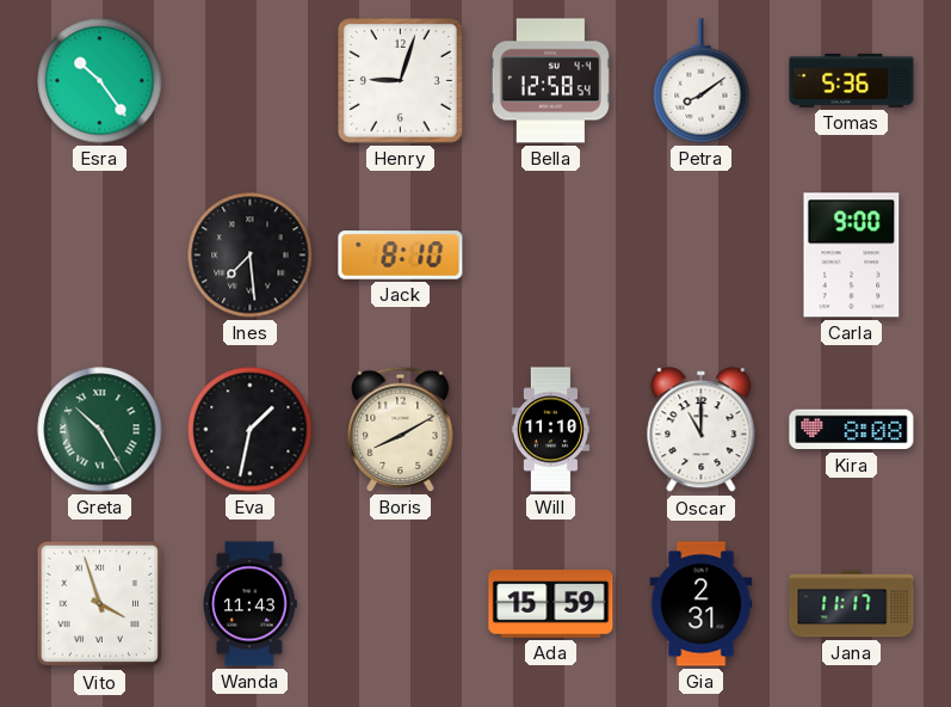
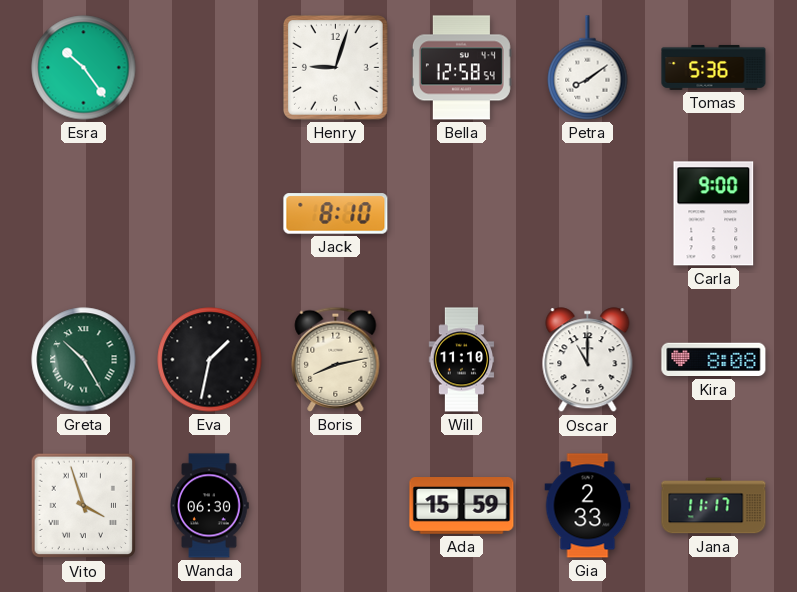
Ines: 7:29 -> none (251, 256)
Boris: 8:10 -> 8:13 (336, 359)
Wanda: 11:43 -> 06:30 (209, 506)
Gia: 2:31 -> 2:33 (588, 506)
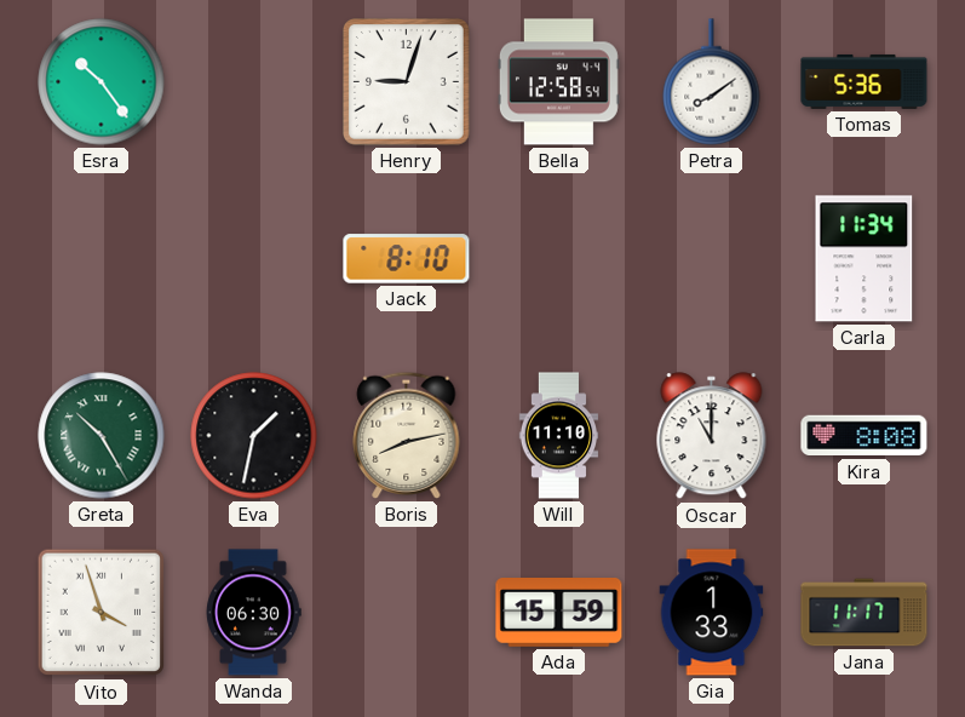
Carla: 9:00 -> 11:34 (865, 259)
Gia: 2:33 -> 1:33 (712, 613)
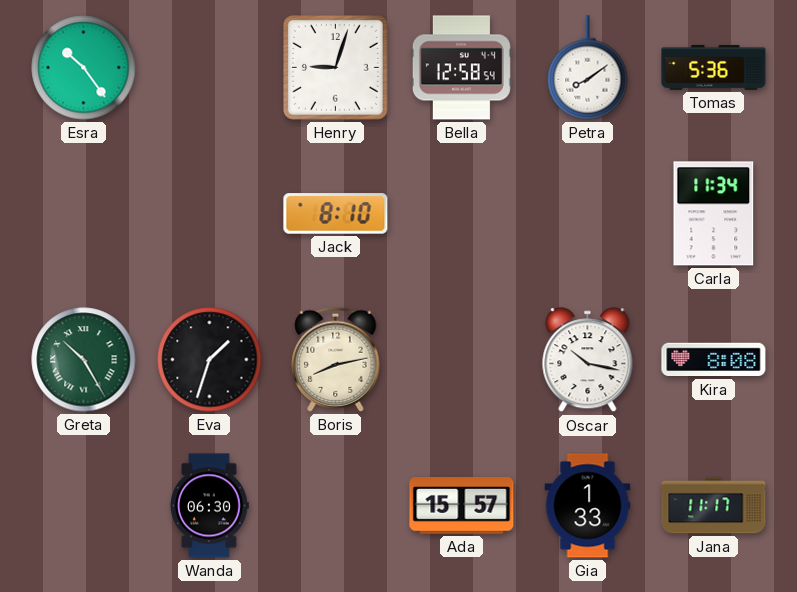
Eva: 1:32 -> 1:33 (210, 360)
Will: 11:10 -> none (559, 436)
Oscar: 11:00 -> 10:17 (588, 360)
Vito: 3:57 -> none (102, 613)
Ada: 15:59 -> 15:57 (462, 506)
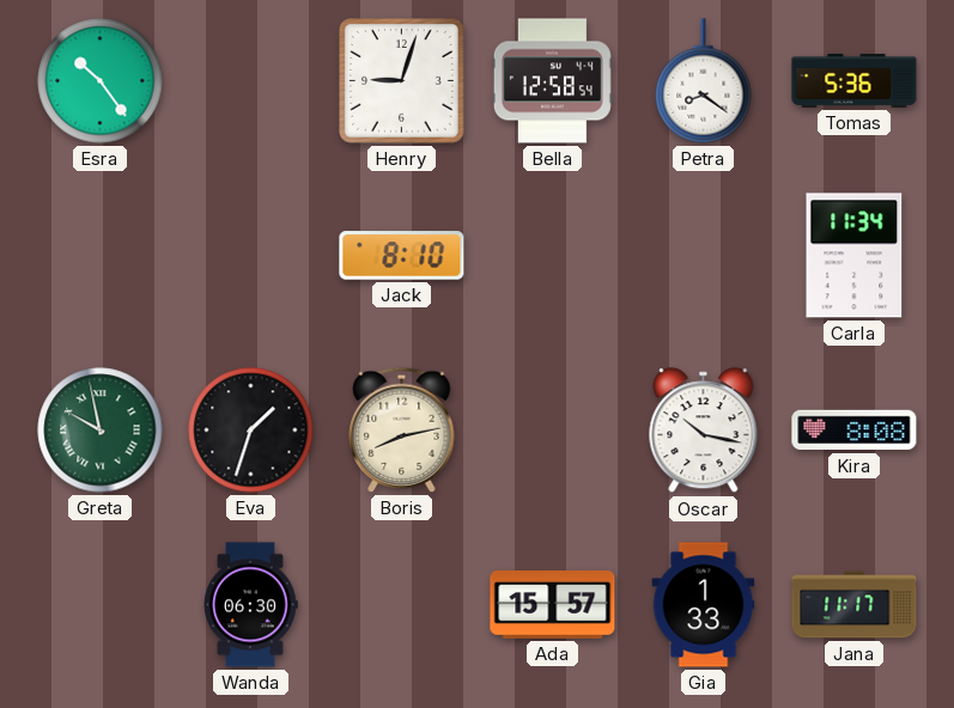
Petra: 8:09 -> 8:21 (704, 81)
Greta: 10:25 -> 9:58 (101, 431)
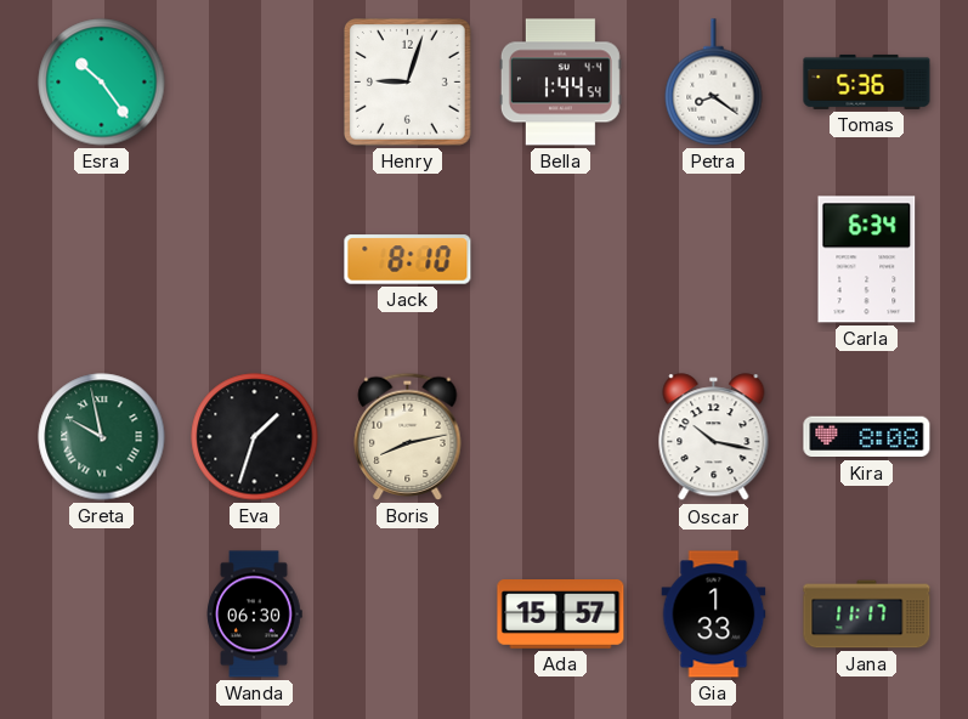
Bella: 12:58 -> 1:44 (560, 83)
Carla: 11:34 -> 6:34 (867, 260)
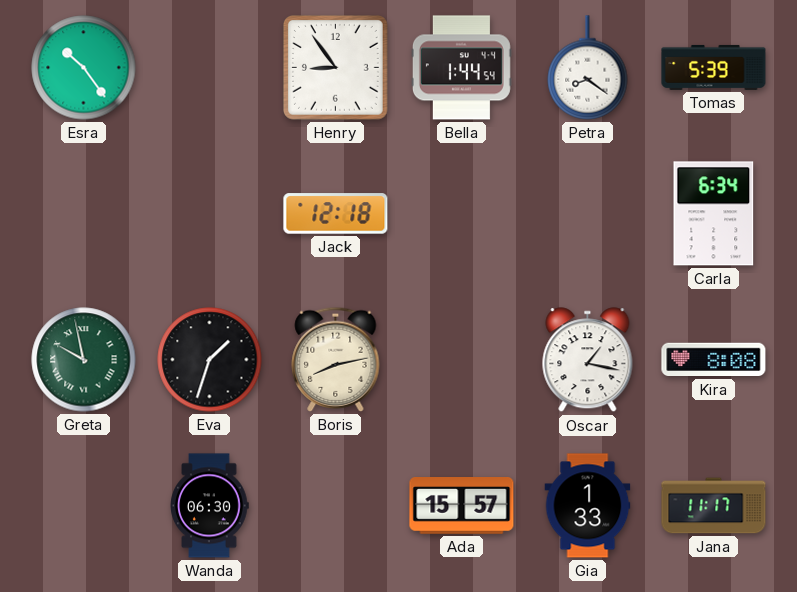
Henry: 9:03 -> 8:54 (336, 68)
Tomas: 5:36 -> 5:39 (714, 67)
Jack: 8:10 -> 12:18 (336, 214)
Oscar: 10:17 -> 1:17 (588, 360)
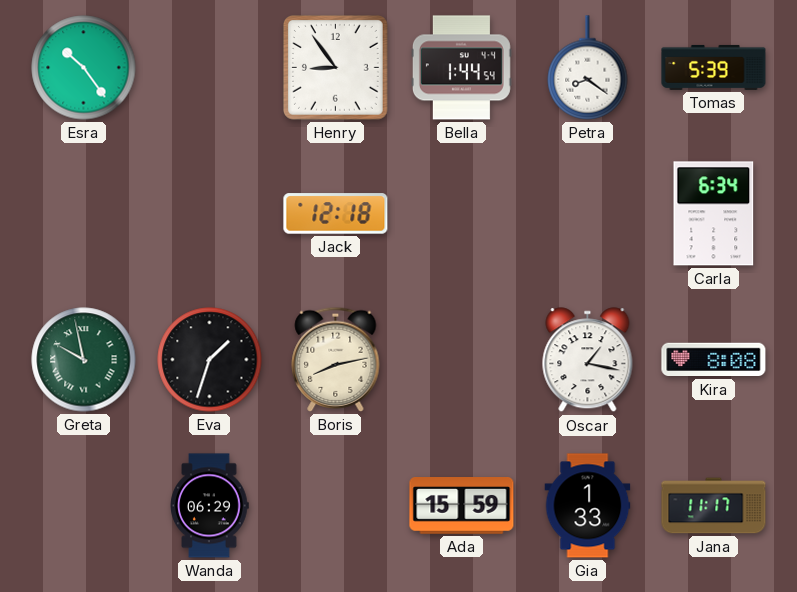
Wanda: 06:30 -> 06:29 (209, 506)
Ada: 15:57 -> 15:59 (462, 506)
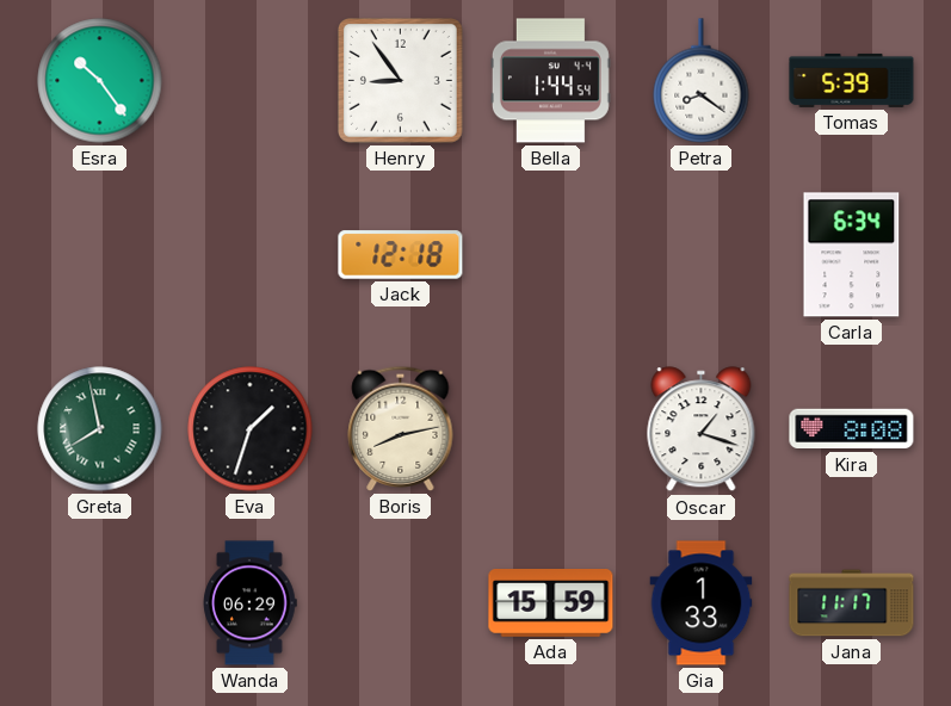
Greta: 9:58 -> 7:58 (100, 429)
Oscar: 1:17 -> 1:18 (702, 429)
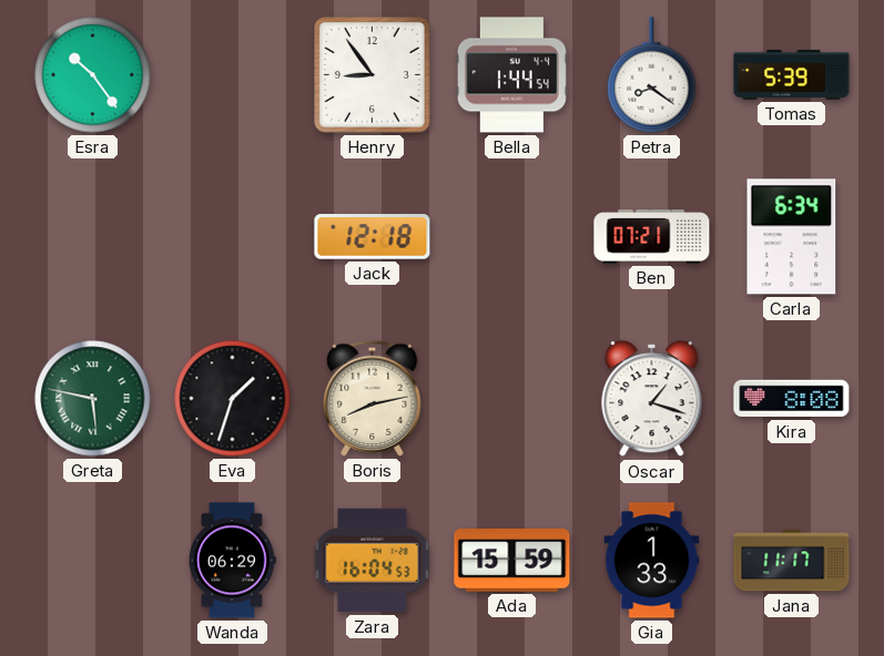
Ben: none -> 07:21 (652, 237)
Greta: 7:58 -> 5:47 (93, 399)
Zara: none -> 16:04 (373, 561)
